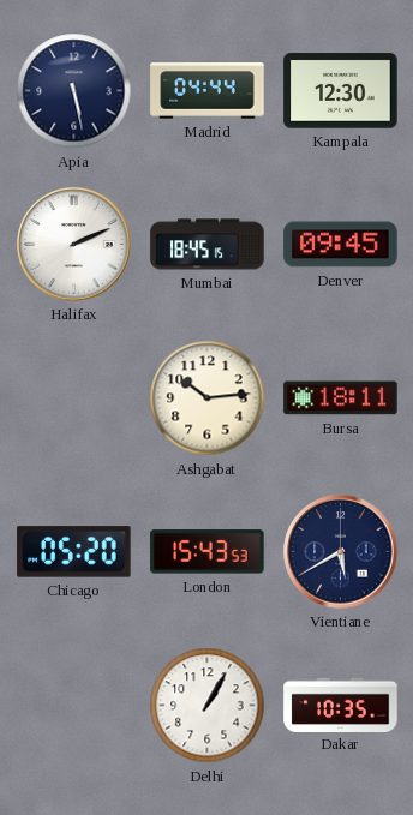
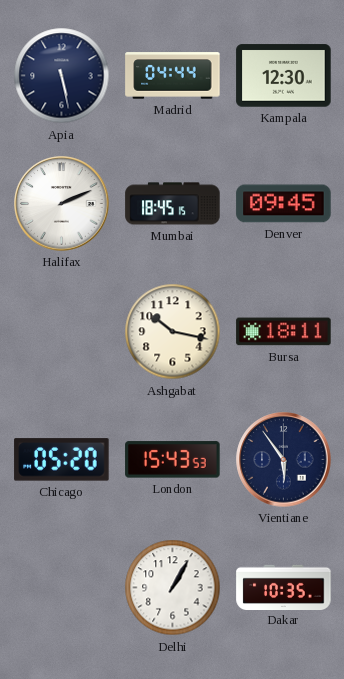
Ashgabat: 10:14 -> 10:17 (173, 332)
Vientiane: 5:40 -> 5:54 (284, 460)
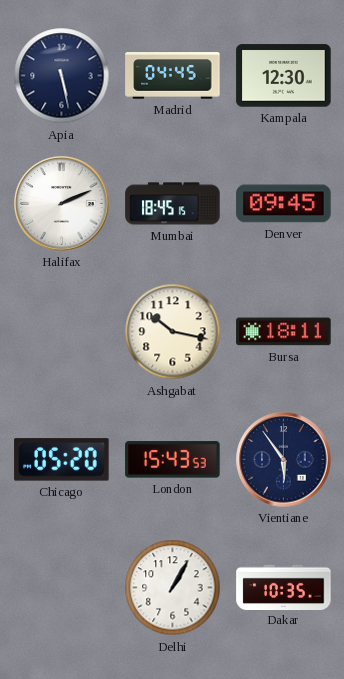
Madrid: 04:44 -> 04:45 (173, 76)
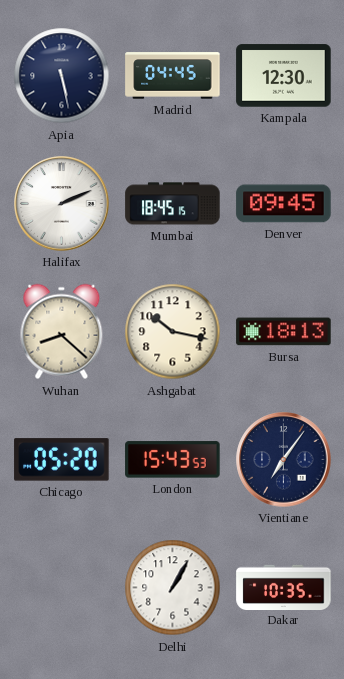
Wuhan: none -> 8:22 (62, 332)
Bursa: 18:11 -> 18:13 (284, 332)
Vientiane: 5:54 -> 7:06 (284, 460)
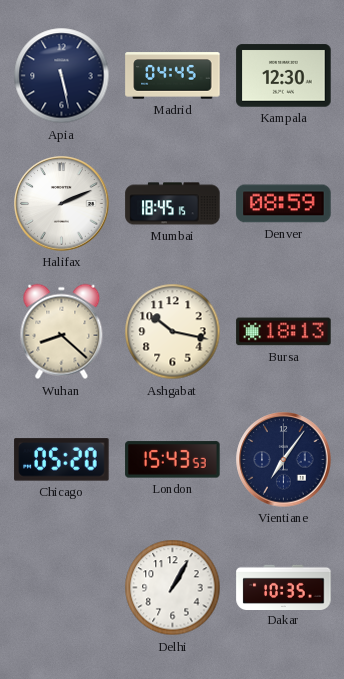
Denver: 09:45 -> 08:59 (284, 204)
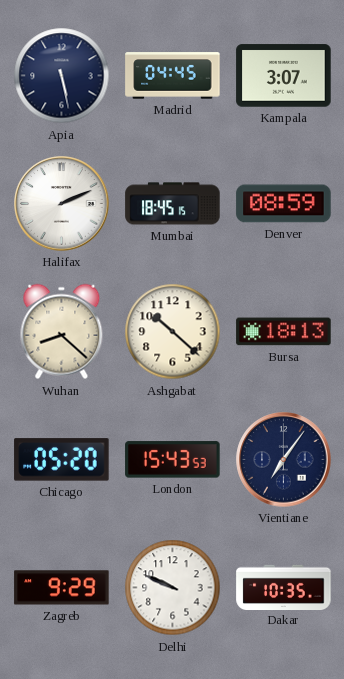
Kampala: 12:30 -> 3:07 (284, 76)
Ashgabat: 10:17 -> 10:22 (173, 332)
Zagreb: none -> 9:29 (62, 588)
Delhi: 1:05 -> 9:49 (173, 588)
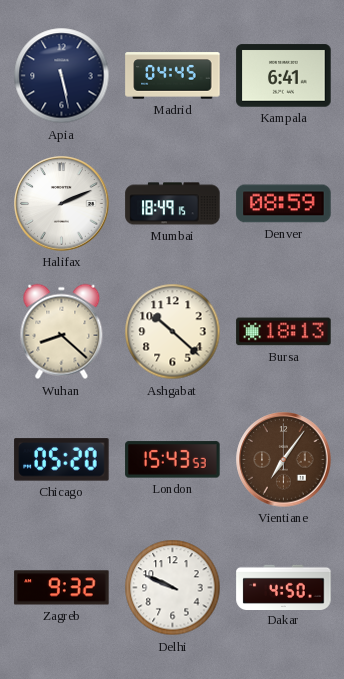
Kampala: 3:07 -> 6:41 (284, 76)
Mumbai: 18:45 -> 18:49 (173, 204)
Vientiane dial: navy -> brown (284, 460)
Zagreb: 9:29 -> 9:32 (62, 588)
Dakar: 10:35 -> 4:50 (284, 587)
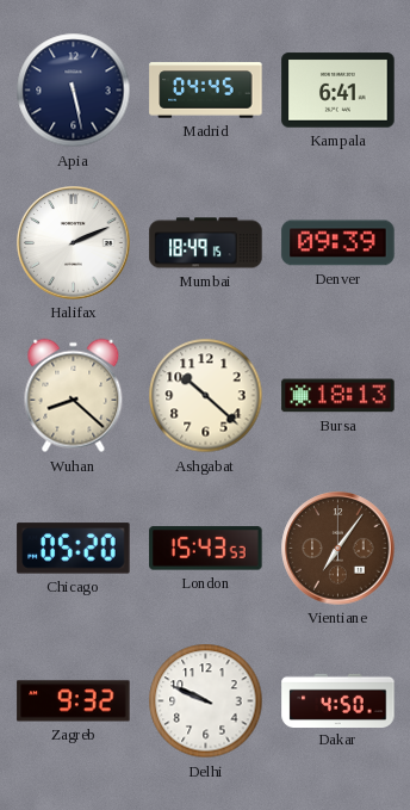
Denver: 08:59 -> 09:39 (338, 243)
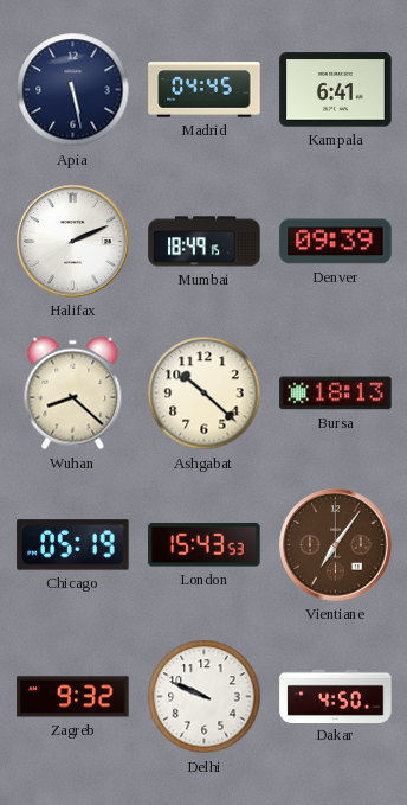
Chicago: 05:20 -> 05:19 (73, 545)
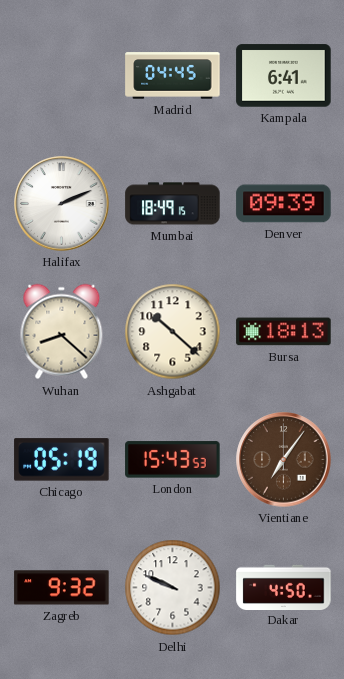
Apia: 5:28 -> none (73, 90)
